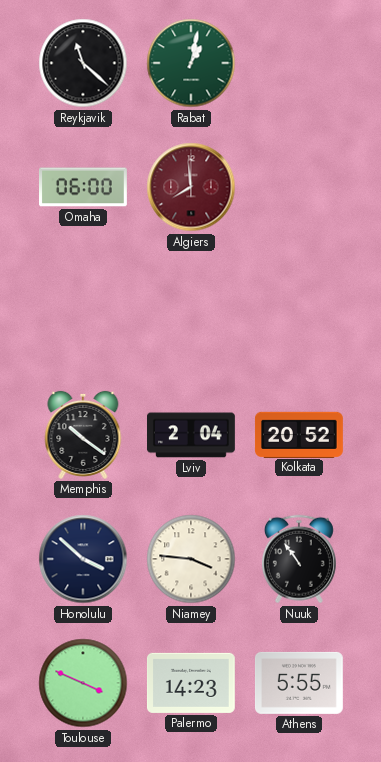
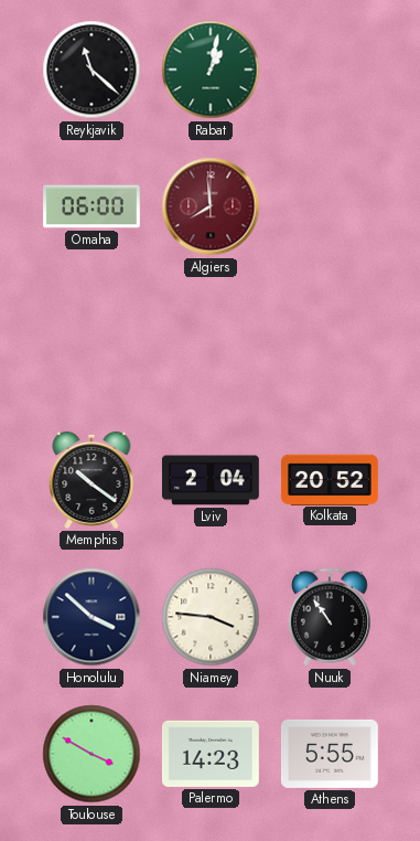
Toulouse: 3:49 -> 3:50 (91, 754)
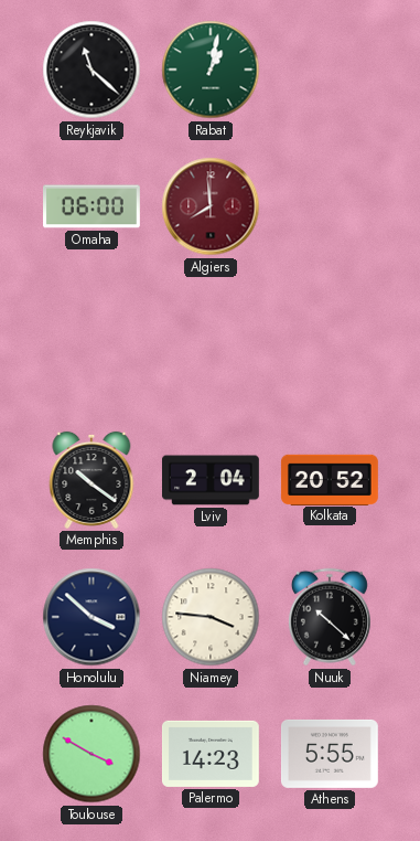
Nuuk: 10:54 -> 10:22 (330, 617)
